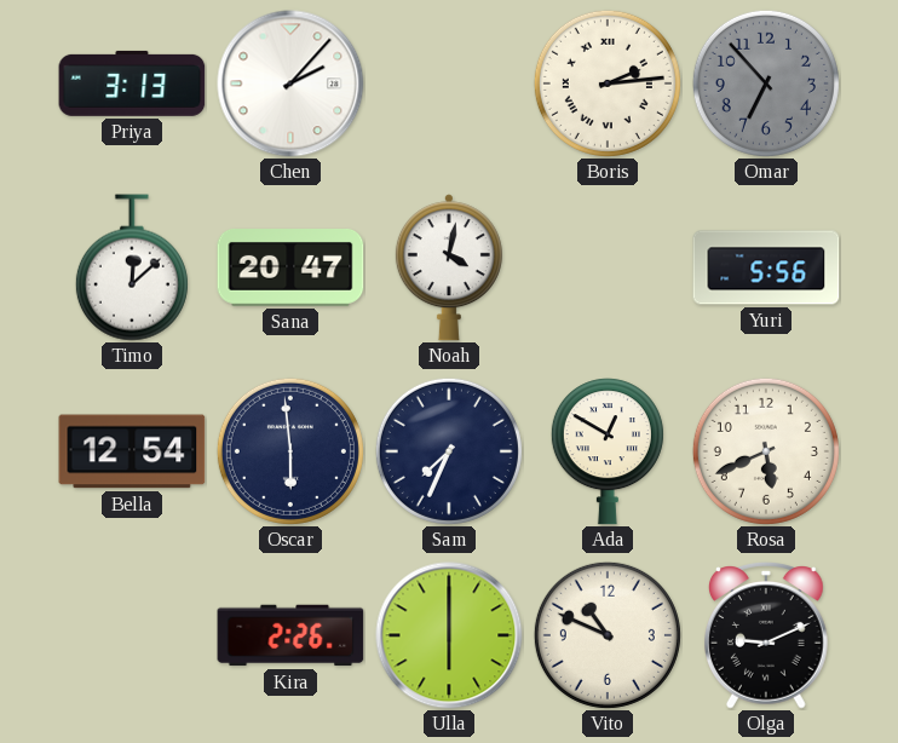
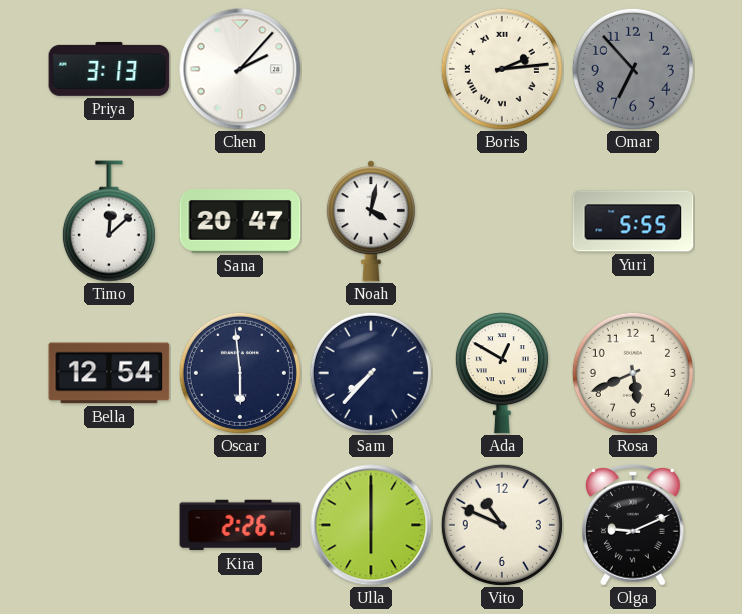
Yuri: 5:56 -> 5:55 (633, 221)
Sam: 7:34 -> 7:37 (371, 373)
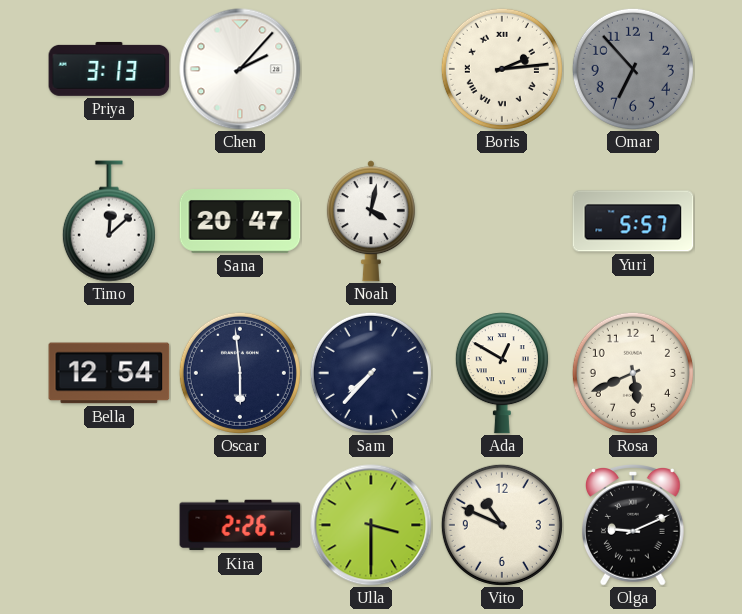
Yuri: 5:55 -> 5:57 (633, 221)
Ulla: 6:00 -> 3:30 (371, 525)
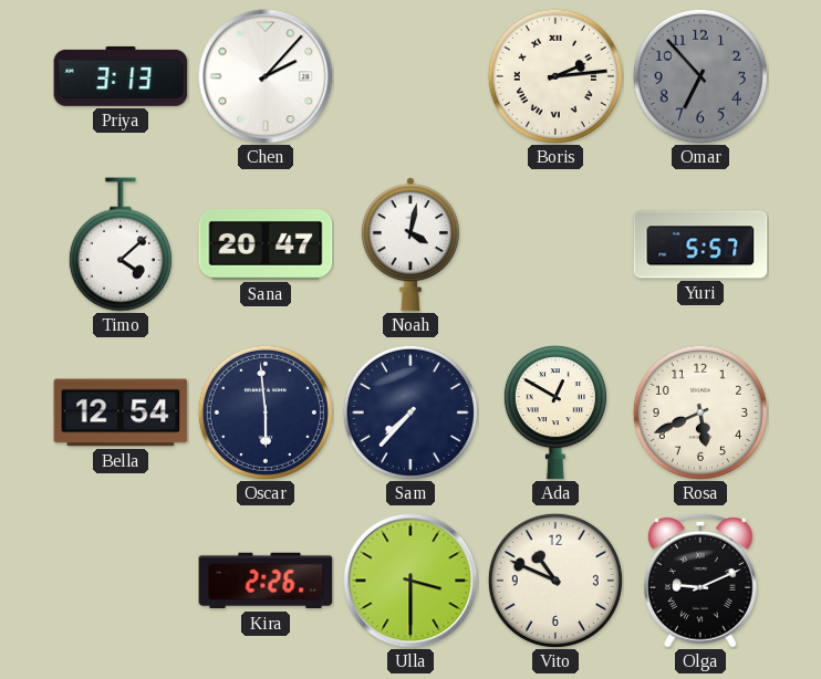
Timo: 12:08 -> 4:08 (121, 244)
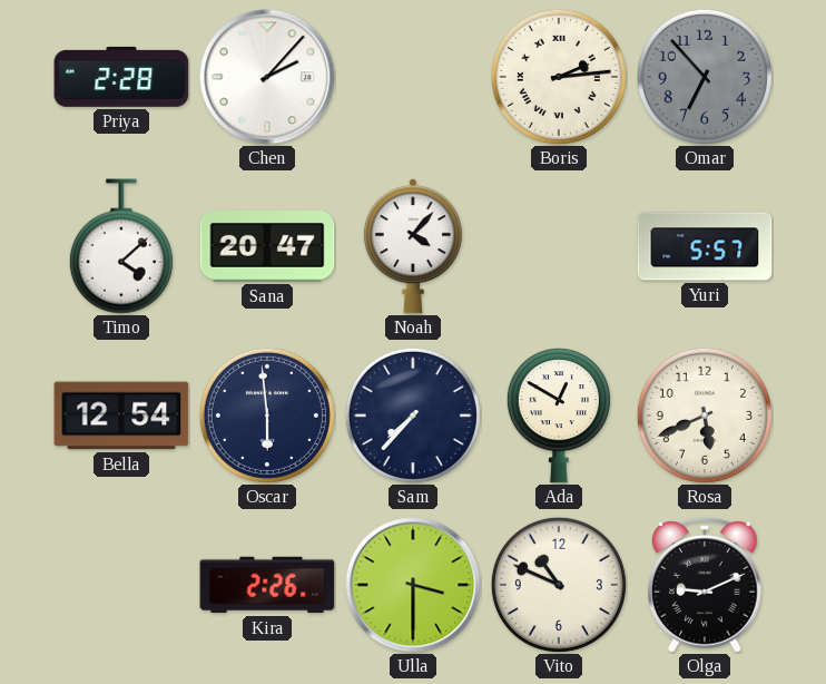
Priya: 3:13 -> 2:28 (121, 77)
Noah: 4:02 -> 4:07 (413, 246)
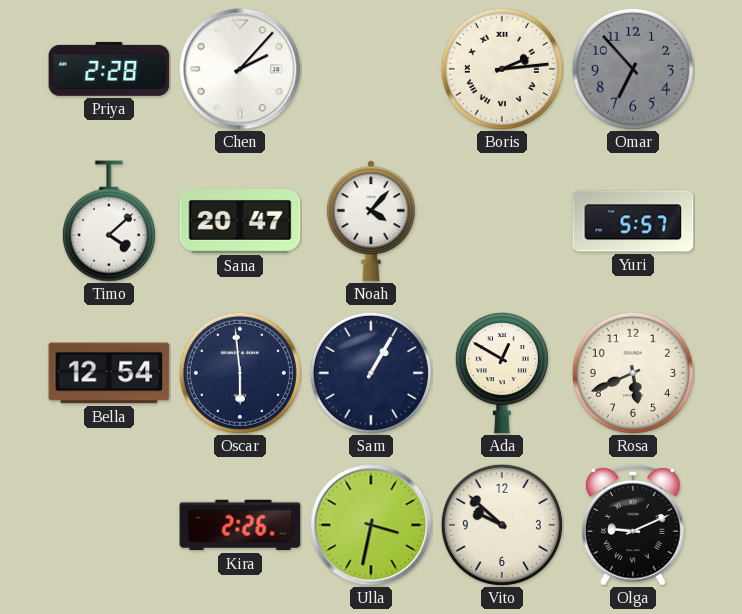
Sam: 7:37 -> 1:05 (371, 373)
Ulla: 3:30 -> 3:32 (371, 525)
Vito: 10:49 -> 9:52 (502, 525)
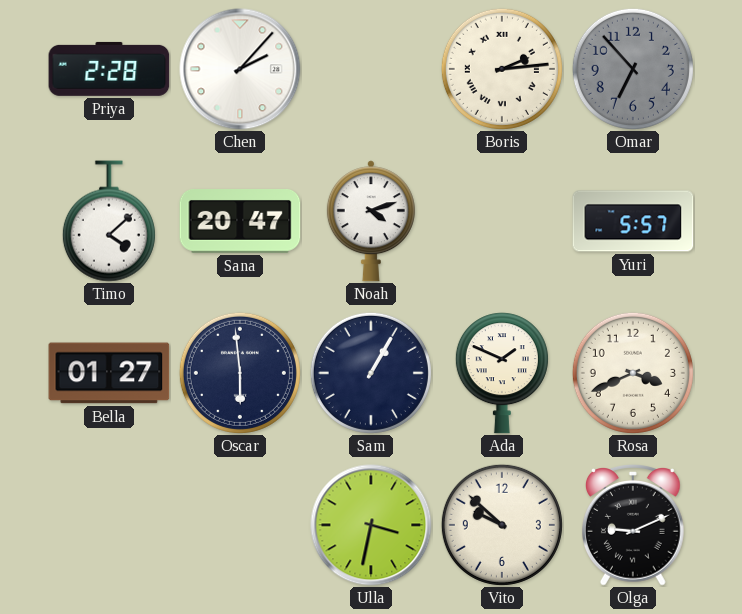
Noah: 4:07 -> 4:12 (371, 221)
Bella: 12:54 -> 01:27 (109, 373)
Ada: 12:50 -> 1:49 (502, 373)
Rosa: 5:41 -> 3:41 (633, 373)
Kira: 2:26 -> none (240, 525)
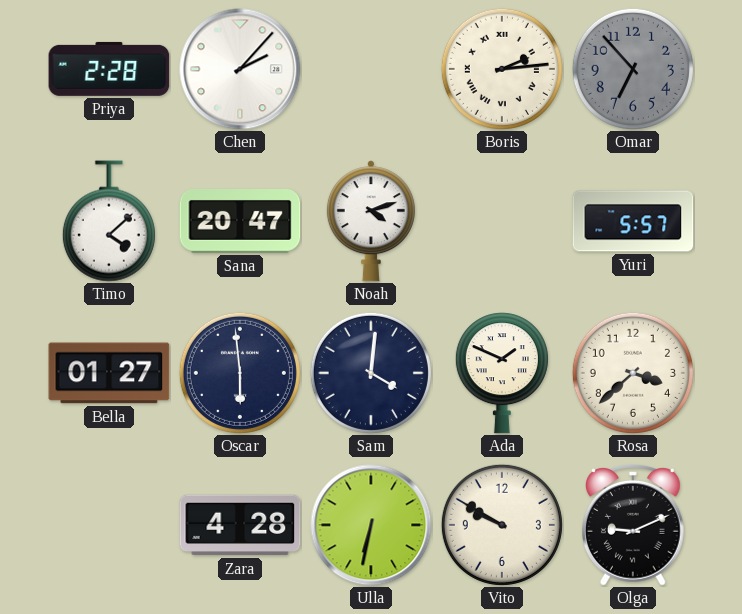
Sam: 1:05 -> 4:01 (371, 373)
Rosa: 3:41 -> 3:38 (633, 373)
Zara: none -> 4:28 (240, 525)
Ulla: 3:32 -> 6:32 (371, 525)
Vito: 9:52 -> 9:50 (502, 525)
